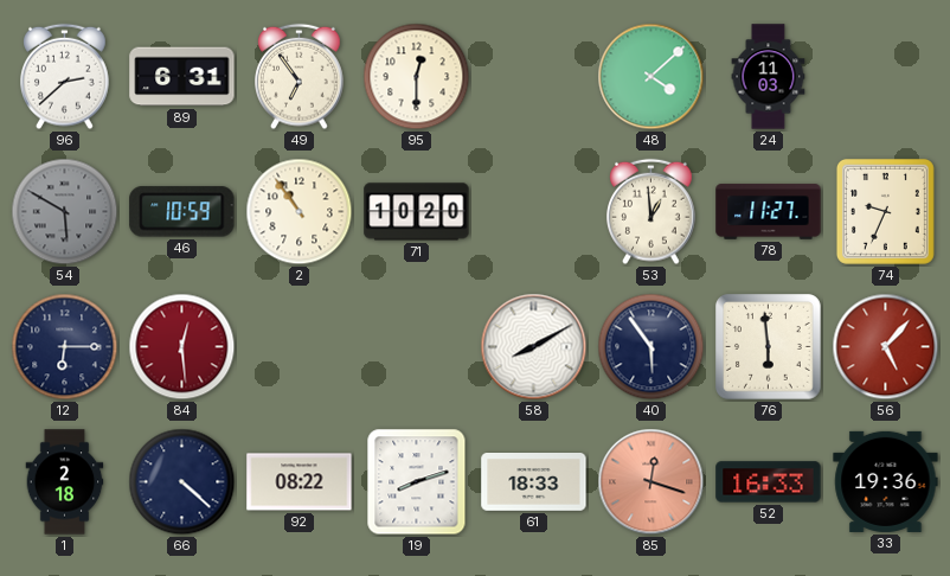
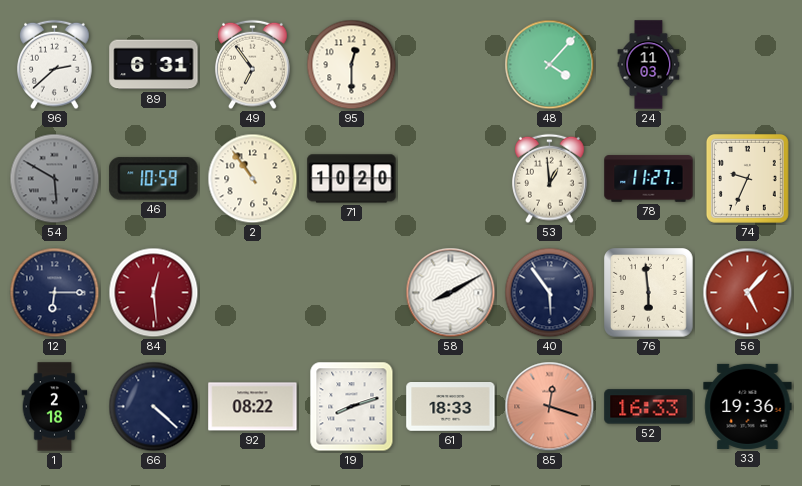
48: 4:08 -> 4:07 (550, 65)
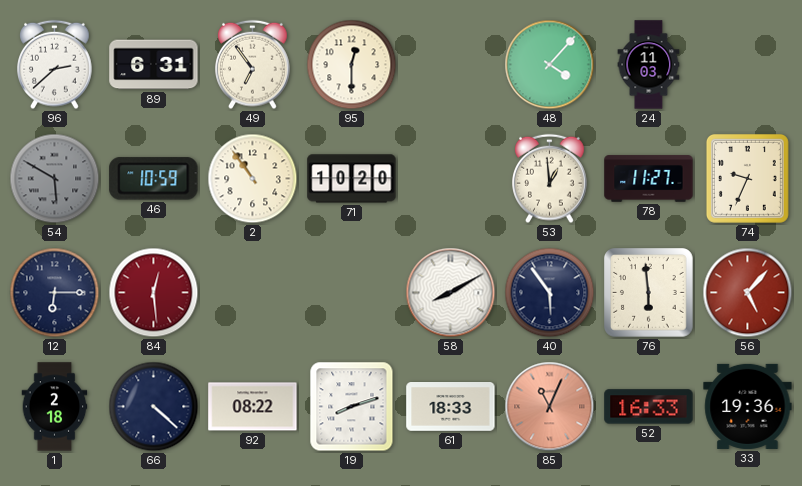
85: 12:18 -> 11:04 (550, 407)
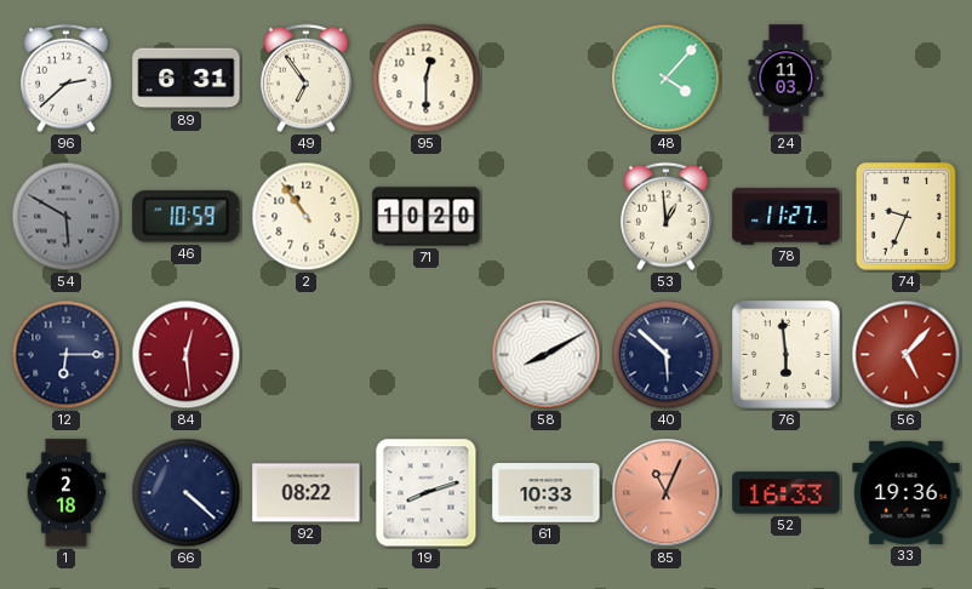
40: 5:54 -> 5:52 (667, 355)
61: 18:33 -> 10:33 (547, 493)
